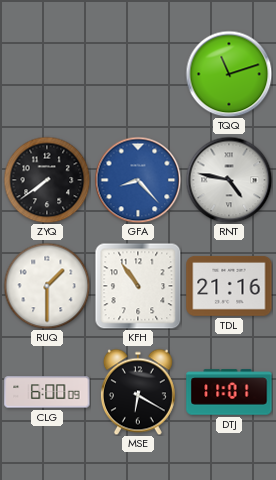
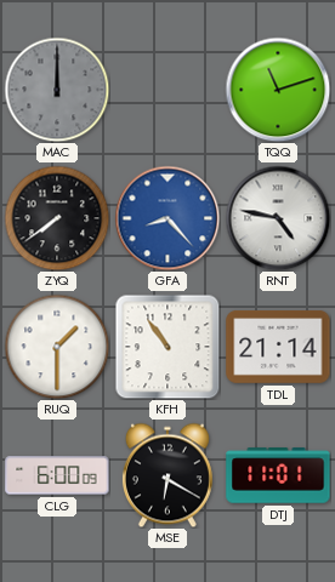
MAC: none -> 12:00 (57, 90)
TDL: 21:16 -> 21:14 (278, 347)
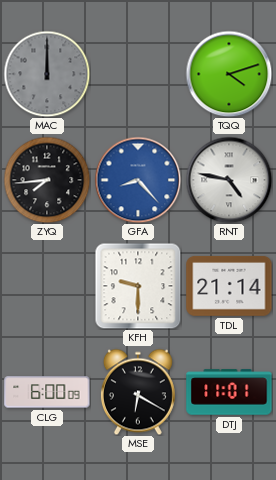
TQQ: 11:12 -> 4:12 (229, 74)
ZYQ: 7:39 -> 7:44 (47, 180)
RUQ: 1:30 -> none (57, 347)
KFH: 10:54 -> 9:30 (138, 286)
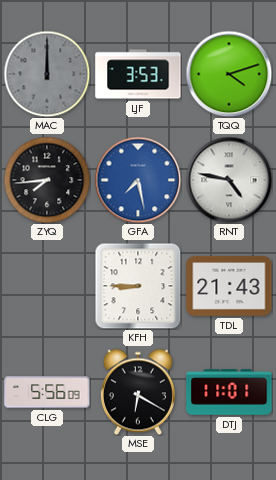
LJF: none -> 3:53 (138, 74)
GFA: 8:23 -> 7:28 (138, 180)
KFH: 9:30 -> 8:45 (138, 286)
TDL: 21:14 -> 21:43 (229, 286)
CLG: 6:00 -> 5:56 (47, 392)
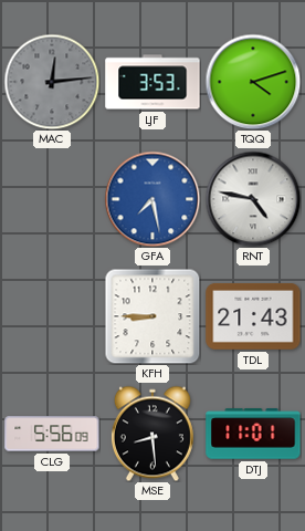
MAC: 12:00 -> 12:14 (52, 82)
ZYQ: 7:44 -> none (47, 180)
MSE: 6:20 -> 8:29 (152, 434)
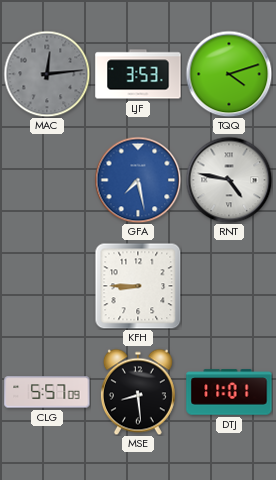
TDL: 21:43 -> none (253, 316)
CLG: 5:56 -> 5:57 (47, 392)
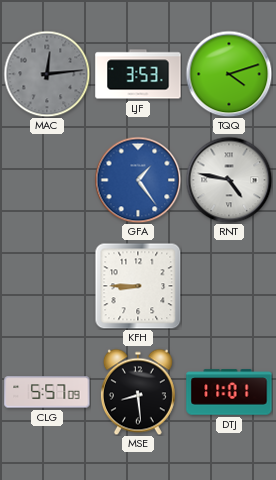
GFA: 7:28 -> 1:24 (138, 180)
